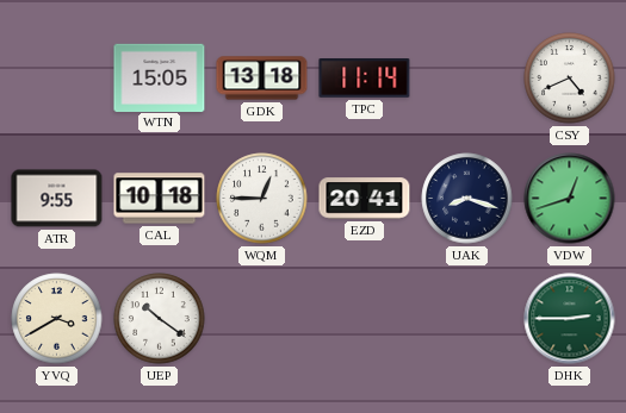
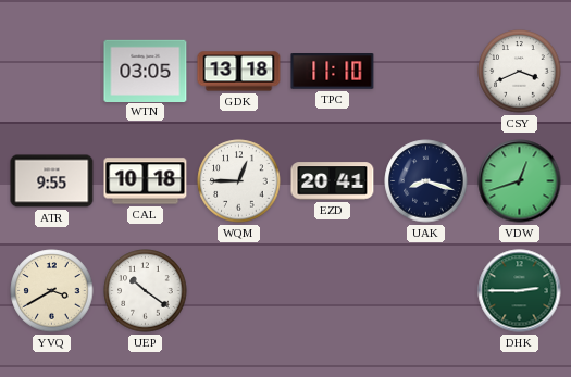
WTN: 15:05 -> 03:05 (146, 71)
TPC: 11:14 -> 11:10 (333, 72)
CSY: 4:41 -> 3:41 (520, 72)
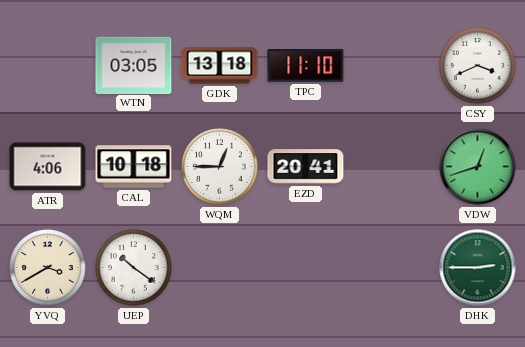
ATR: 9:55 -> 4:06 (48, 167)
UAK: 8:18 -> none (426, 181)
